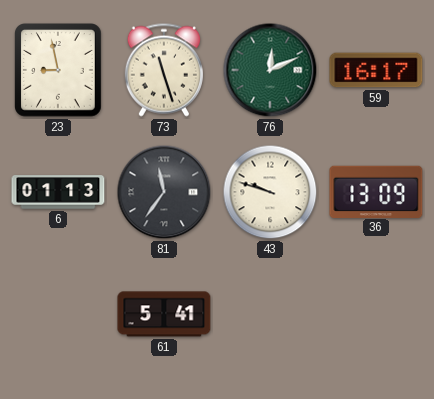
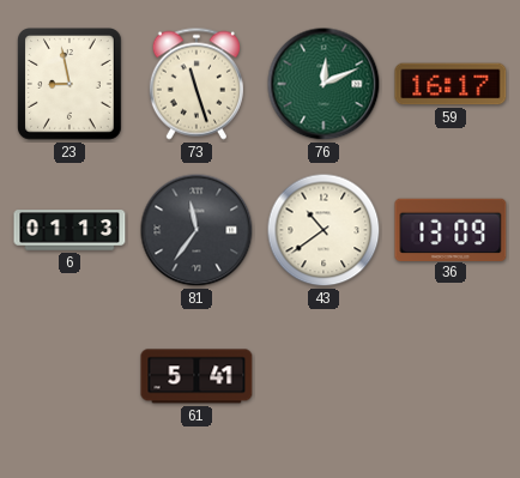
43: 9:48 -> 10:39 (324, 230)
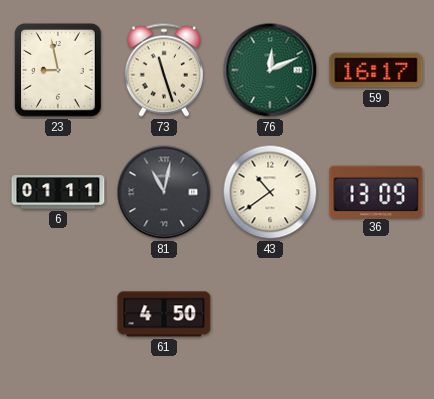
6: 01:13 -> 01:11 (58, 192)
81: 11:36 -> 11:02 (164, 192)
61: 5:41 -> 4:50 (164, 314)
